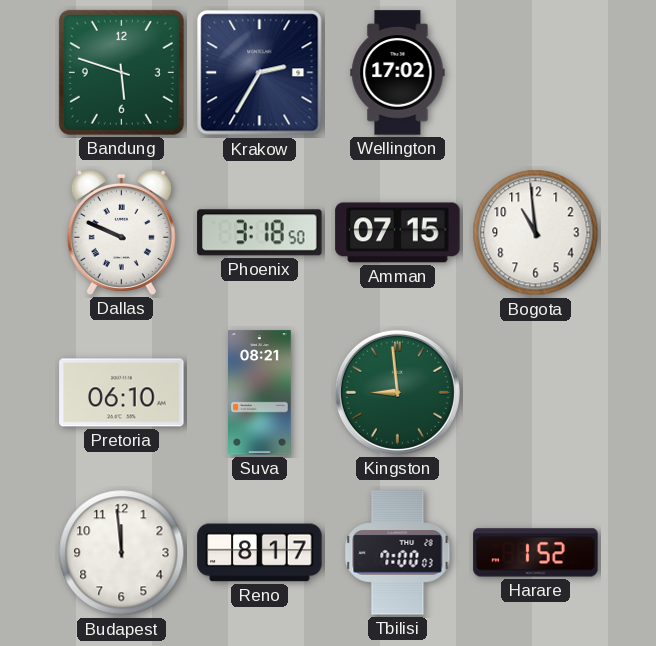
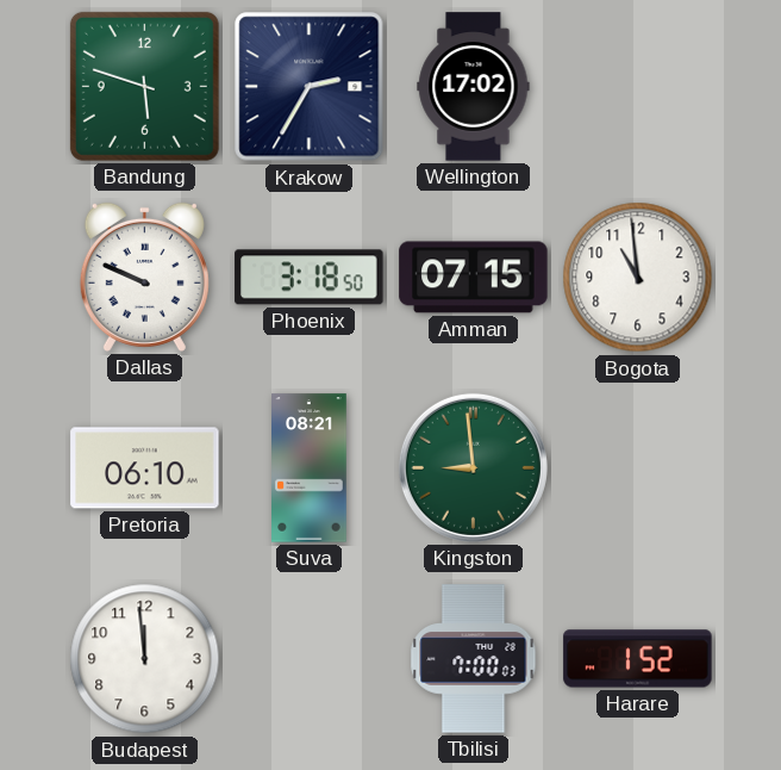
Reno: 8:17 -> none (260, 553)
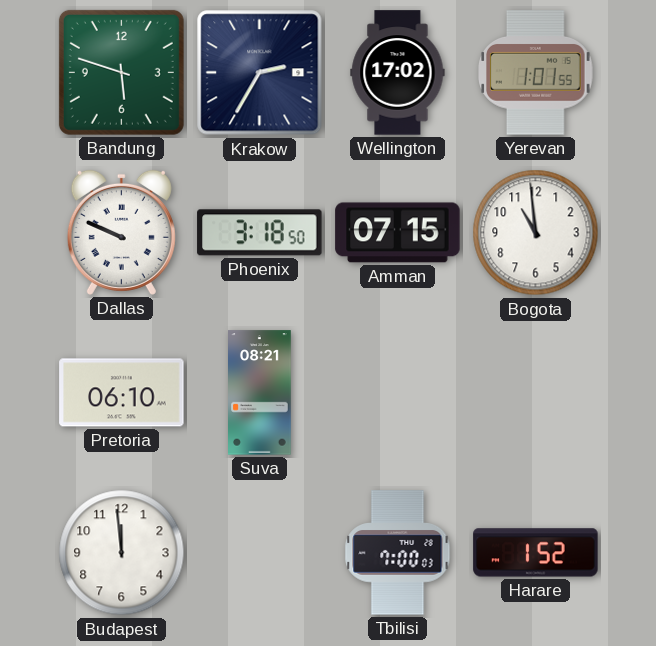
Yerevan: none -> 1:01 (536, 73)
Kingston: 8:59 -> none (473, 467)
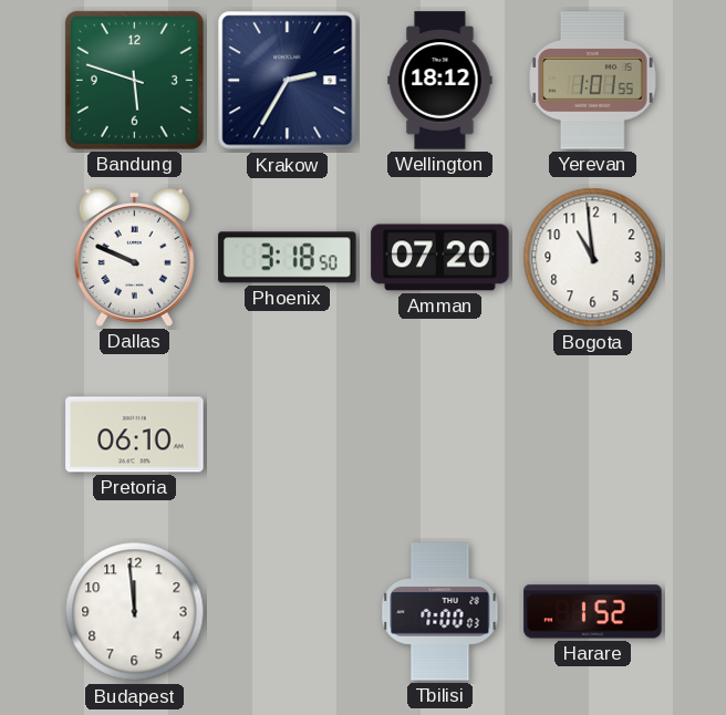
Wellington: 17:02 -> 18:12 (440, 81)
Amman: 07:15 -> 07:20 (440, 258)
Suva: 08:21 -> none (260, 393)
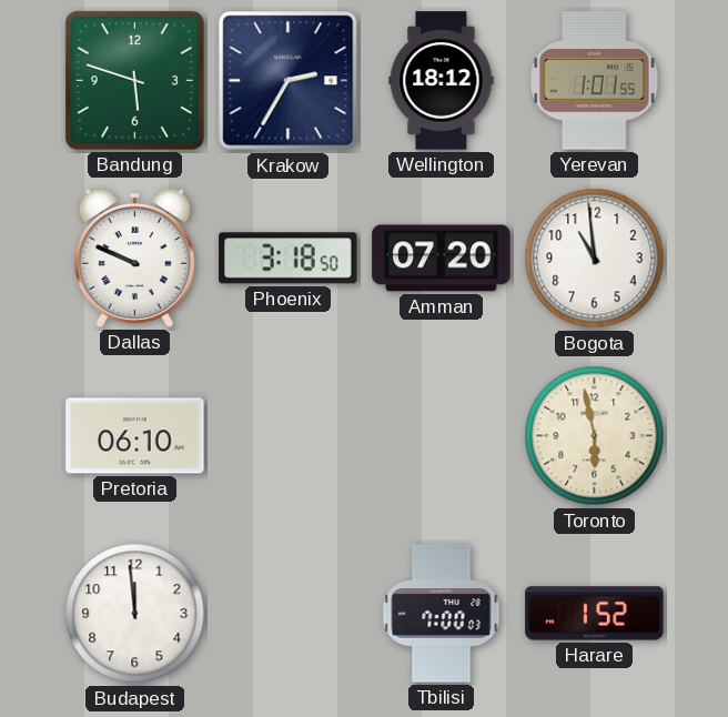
Toronto: none -> 5:58 (595, 436)
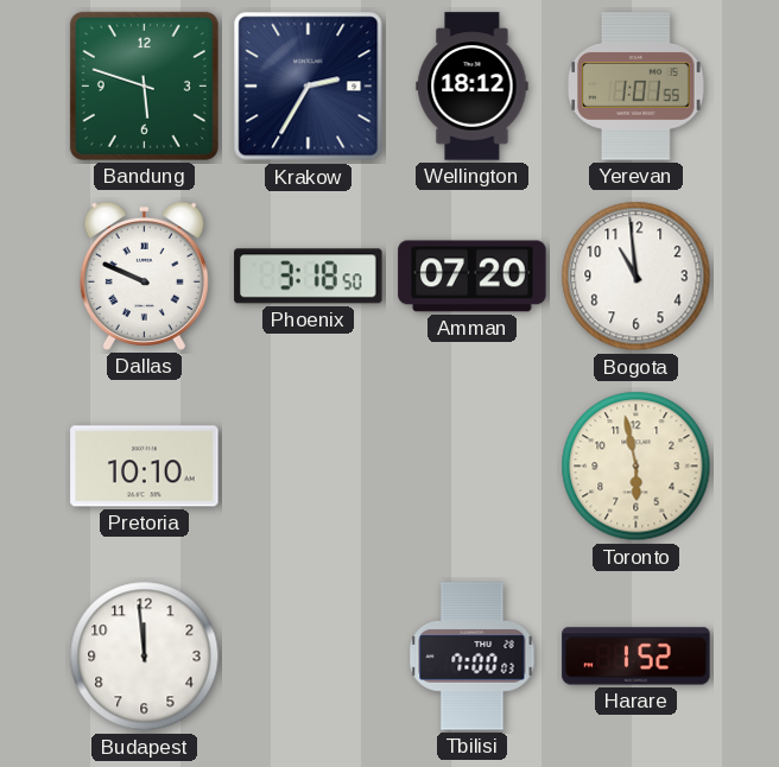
Pretoria: 06:10 -> 10:10 (145, 467)
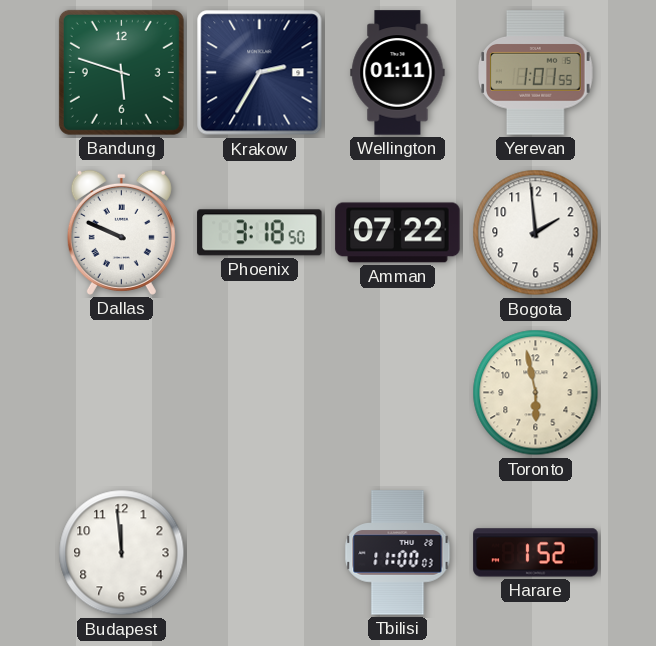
Wellington: 18:12 -> 01:11 (398, 73)
Amman: 07:20 -> 07:22 (398, 233)
Bogota: 10:59 -> 1:59 (536, 233)
Pretoria: 10:10 -> none (145, 467)
Tbilisi: 7:00 -> 11:00 (398, 553)
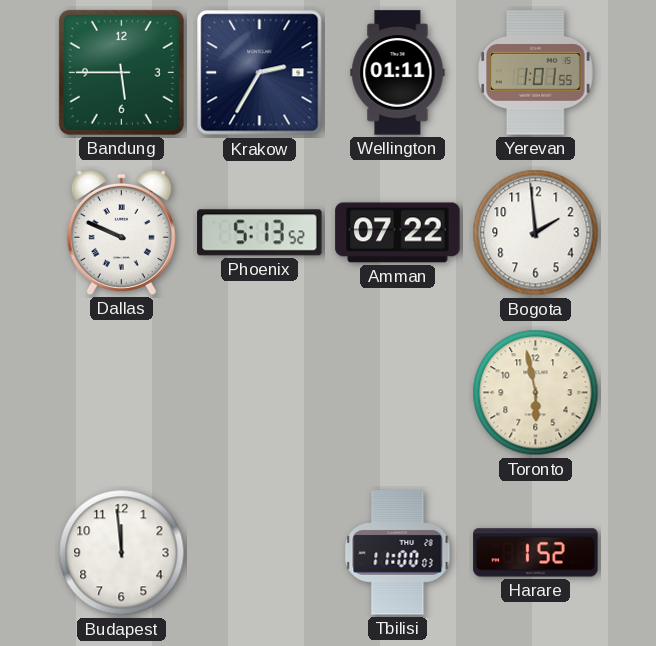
Bandung: 5:48 -> 5:45 (121, 72)
Phoenix: 3:18 -> 5:13 (260, 233)
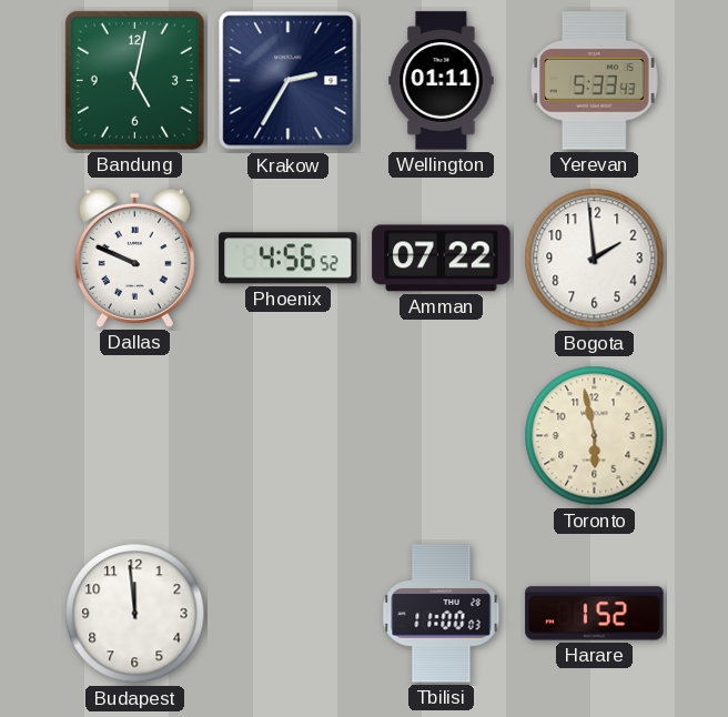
Bandung: 5:45 -> 5:02 (134, 80)
Yerevan: 1:01 -> 5:33 (595, 81)
Phoenix: 5:13 -> 4:56 (289, 259)
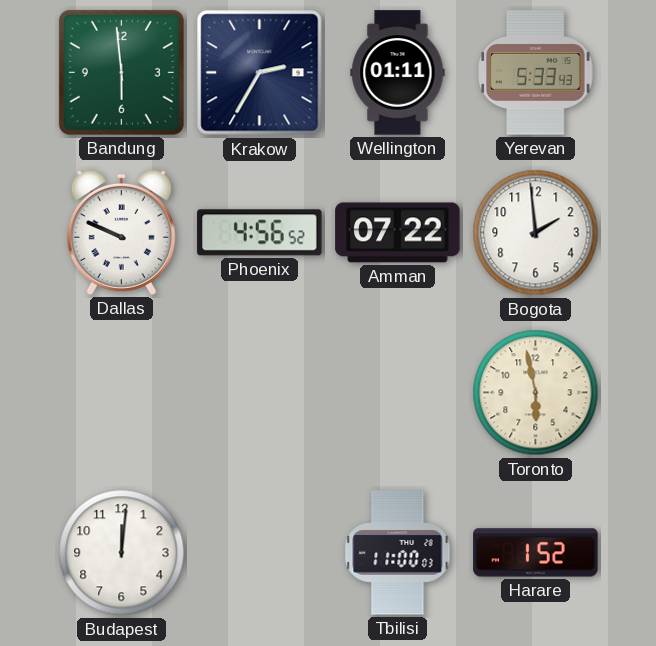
Bandung: 5:02 -> 5:59 (121, 72)
Budapest: 11:59 -> 12:01 (122, 553)
